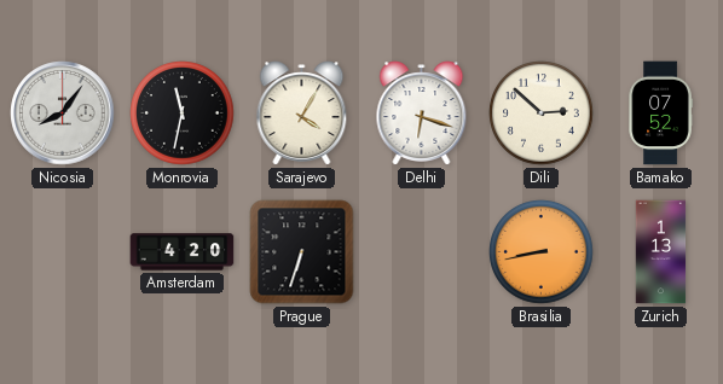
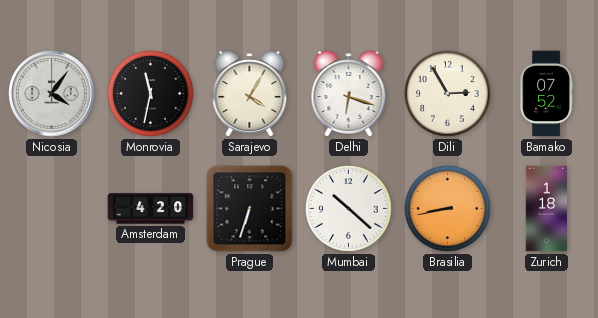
Nicosia: 8:06 -> 4:06 (52, 94)
Dili: 2:52 -> 2:55 (448, 94)
Mumbai: none -> 10:22 (349, 209)
Zurich: 1:13 -> 1:18 (547, 209)
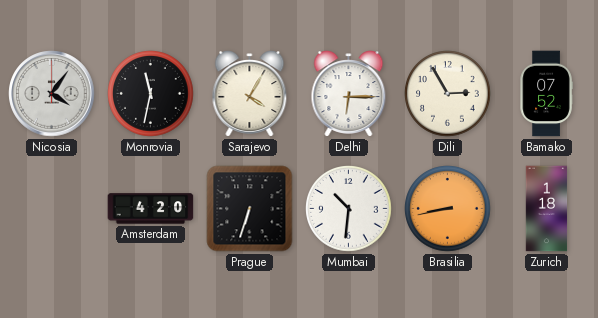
Delhi: 6:18 -> 6:15 (349, 94)
Mumbai: 10:22 -> 10:31 (349, 209)
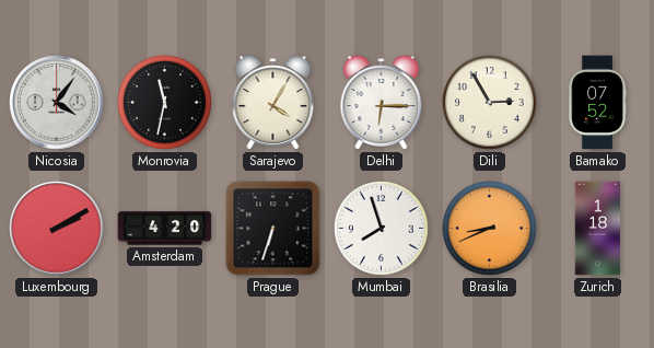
Luxembourg: none -> 2:10 (57, 229)
Mumbai: 10:31 -> 7:57 (382, 229)
Brasilia: 8:43 -> 8:41 (490, 229)
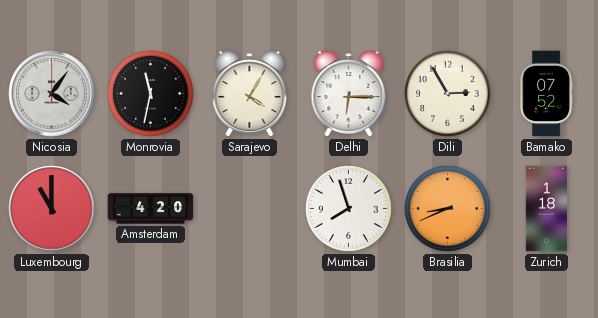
Luxembourg: 2:10 -> 11:00 (52, 209)
Prague: 6:33 -> none (273, 229)
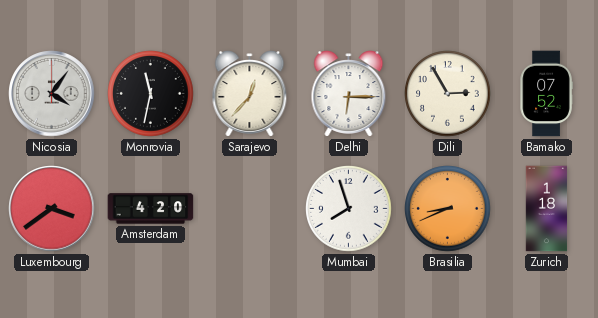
Sarajevo: 4:05 -> 12:37 (250, 94)
Luxembourg: 11:00 -> 3:39 (52, 209)
